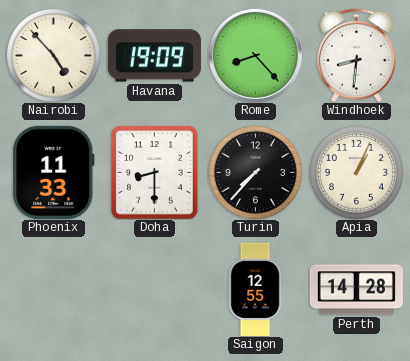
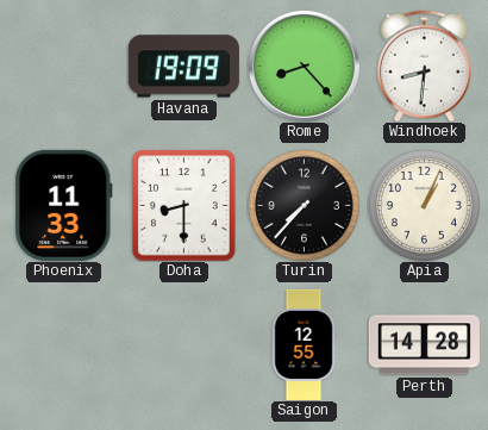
Nairobi: 4:53 -> none (53, 55)
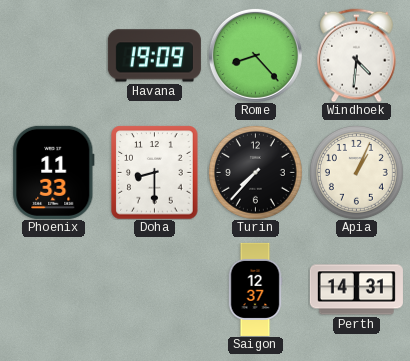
Windhoek: 8:31 -> 4:31 (357, 55)
Saigon: 12:55 -> 12:37 (255, 289)
Perth: 14:28 -> 14:31 (356, 290)
